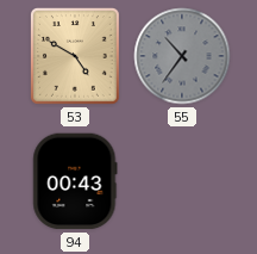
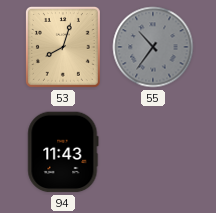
53: 4:50 -> 8:03 (63, 47)
94: 00:43 -> 11:43 (63, 152)
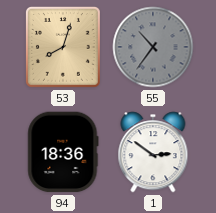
94: 11:43 -> 18:36 (63, 152)
1: none -> 2:51 (153, 152)
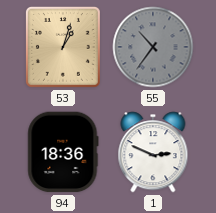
53: 8:03 -> 1:03 (63, 47)
1: 2:51 -> 2:49 (153, 152)
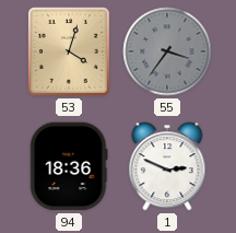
53: 1:03 -> 4:03 (69, 51)
55: 10:36 -> 3:36 (167, 51)
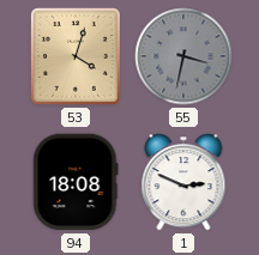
55: 3:36 -> 3:32 (183, 56)
94: 18:36 -> 18:08 (76, 182)
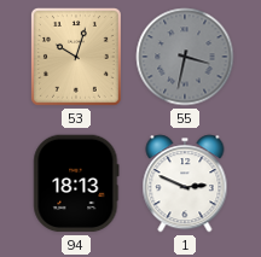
53: 4:03 -> 10:03 (76, 57)
94: 18:08 -> 18:13 (76, 183)
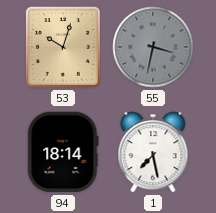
94: 18:13 -> 18:14 (63, 152)
1: 2:49 -> 7:28 (153, 152)
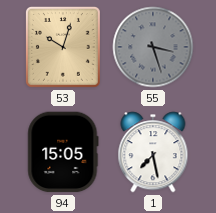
55: 3:32 -> 3:27 (153, 47)
94: 18:14 -> 15:05 (63, 152)
